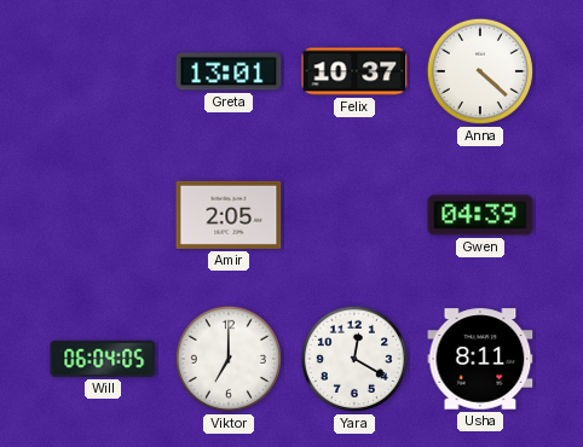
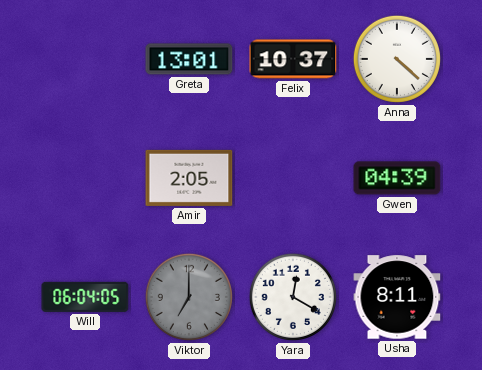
Viktor dial: white -> grey (189, 297)
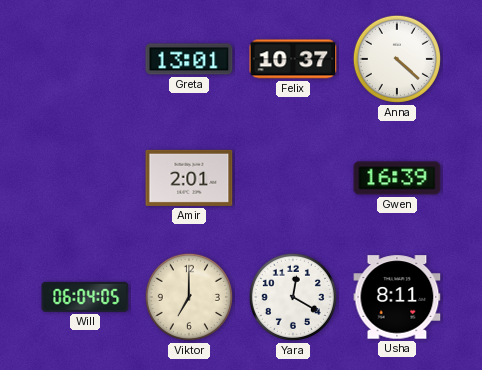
Amir: 2:05 -> 2:01 (189, 178)
Gwen: 04:39 -> 16:39 (397, 178)
Viktor dial: grey -> cream (189, 297)
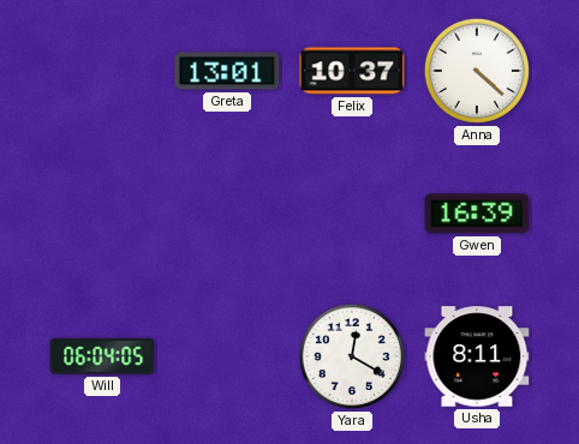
Amir: 2:01 -> none (189, 178)
Viktor: 7:00 -> none (189, 297)
